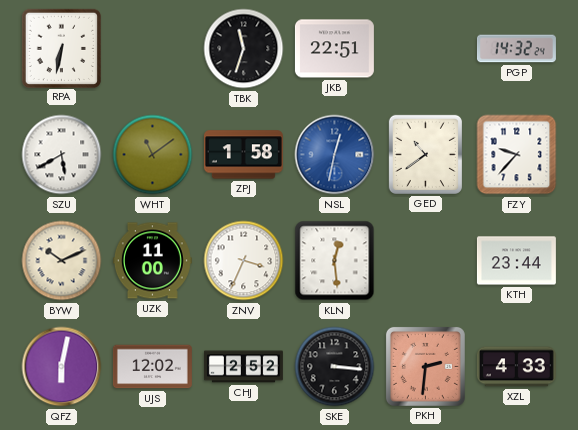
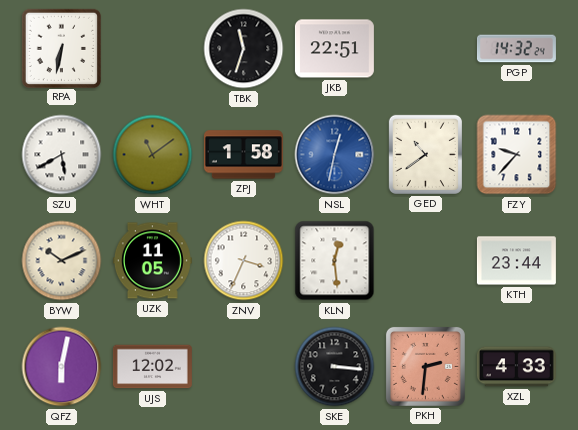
UZK: 11:00 -> 11:05 (152, 261)
CHJ: 2:52 -> none (243, 367)
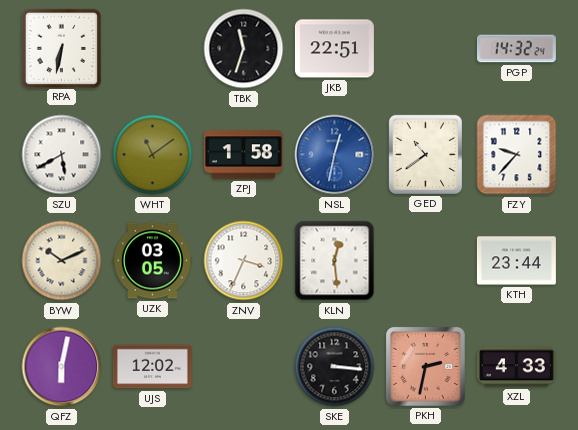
UZK: 11:05 -> 03:05 (152, 261)
PKH: 2:31 -> 2:32 (425, 366)
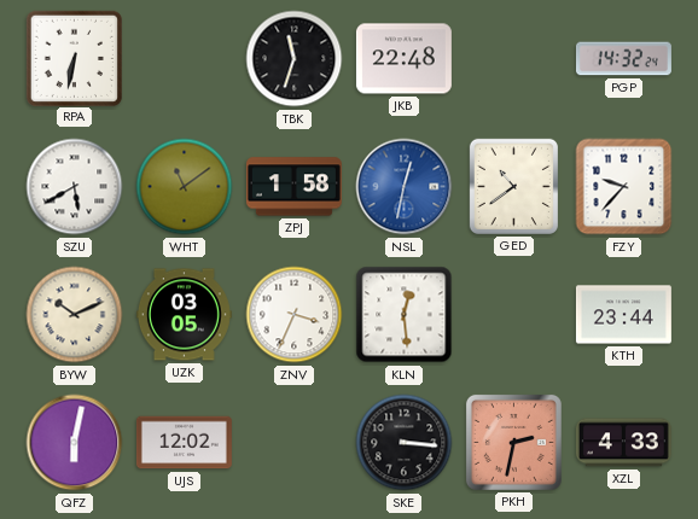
JKB: 22:51 -> 22:48 (403, 59)
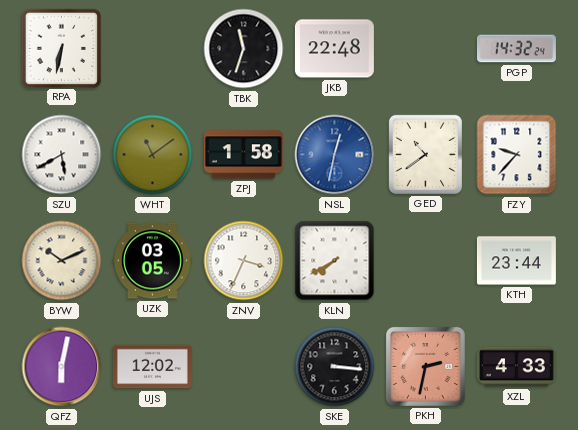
KLN: 12:29 -> 7:40 (335, 261)
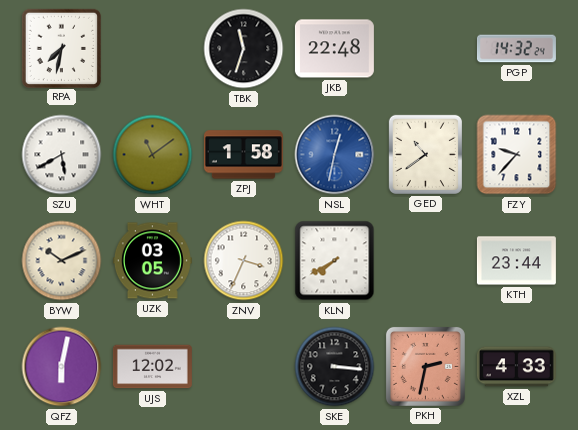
RPA: 6:32 -> 7:32 (61, 48)
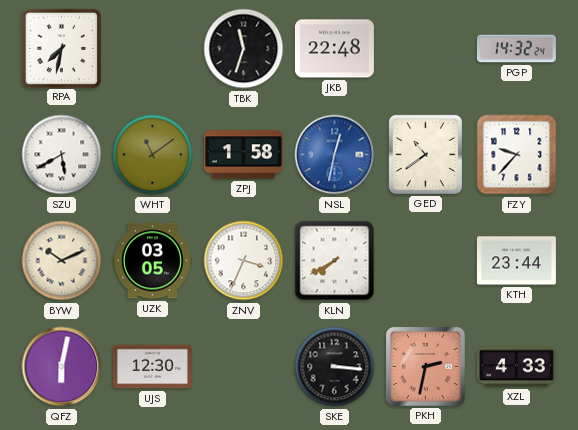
UJS: 12:02 -> 12:30 (152, 367)
